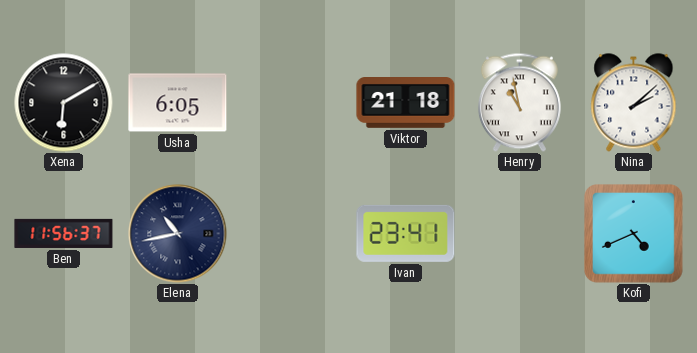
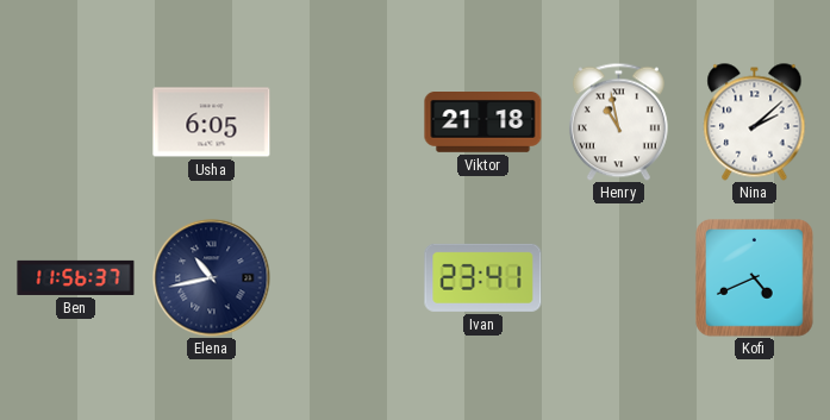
Xena: 6:10 -> none (64, 103)
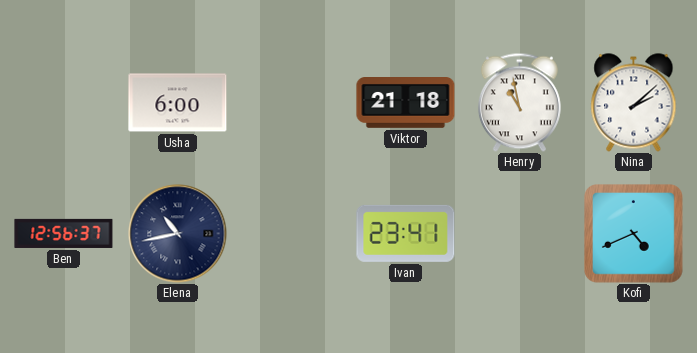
Usha: 6:05 -> 6:00 (178, 103)
Ben: 11:56 -> 12:56 (64, 233)
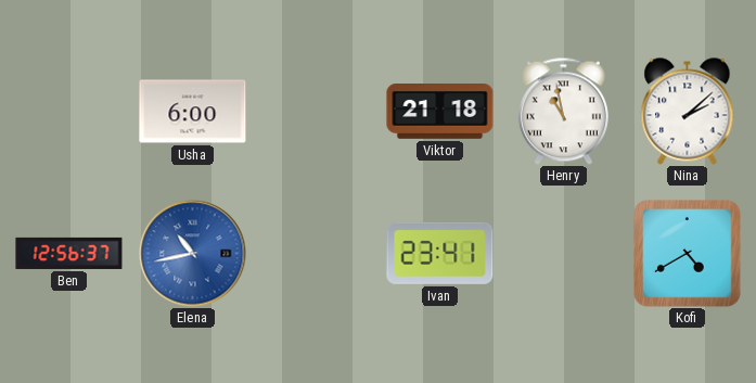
Elena dial: navy -> blue (193, 254)
Kofi: 4:41 -> 4:40 (688, 254)
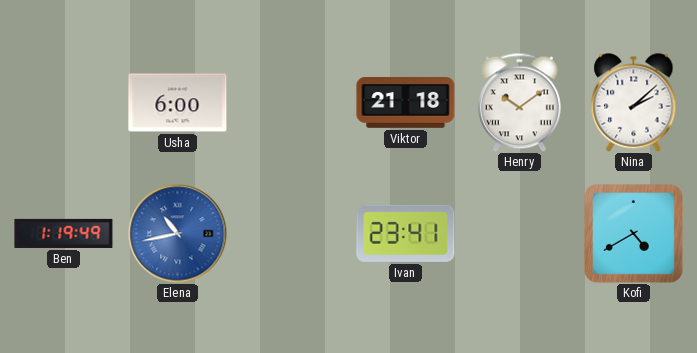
Henry: 10:58 -> 10:09 (519, 102)
Ben: 12:56 -> 1:19 (64, 233)
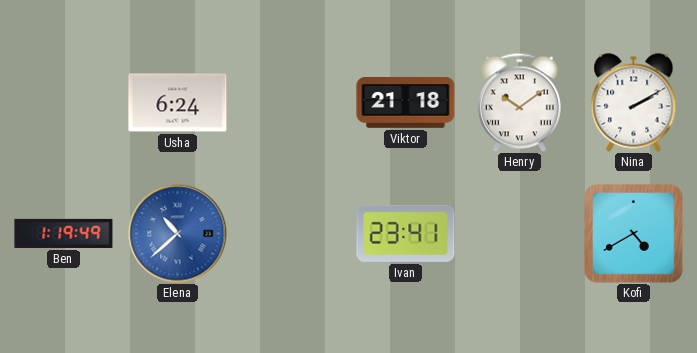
Usha: 6:00 -> 6:24 (178, 103)
Nina: 2:08 -> 2:10 (634, 103)
Elena: 10:43 -> 10:38 (178, 234)
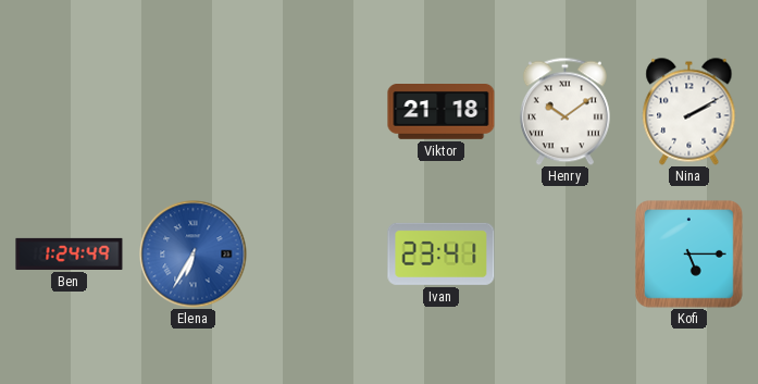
Usha: 6:24 -> none (178, 103)
Ben: 1:19 -> 1:24 (70, 253)
Elena: 10:38 -> 6:35 (194, 255)
Kofi: 4:40 -> 5:15 (689, 255)
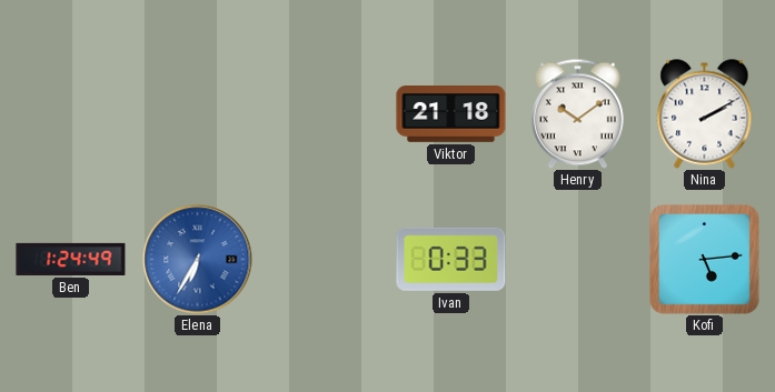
Ivan: 23:41 -> 0:33 (451, 259)
Kofi: 5:15 -> 5:14 (705, 260)
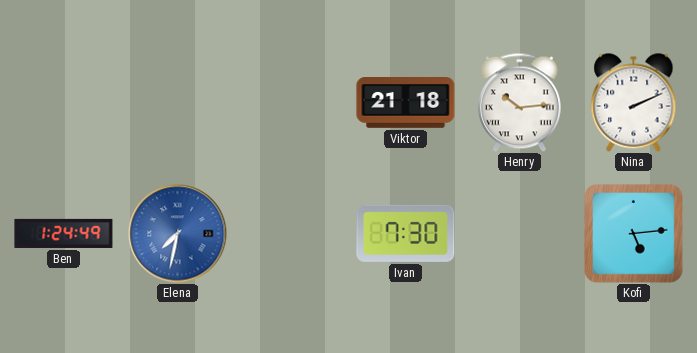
Henry: 10:09 -> 10:14 (519, 102)
Nina: 2:10 -> 2:11 (634, 103)
Elena: 6:35 -> 7:32 (178, 234)
Ivan: 0:33 -> 7:30 (406, 233)
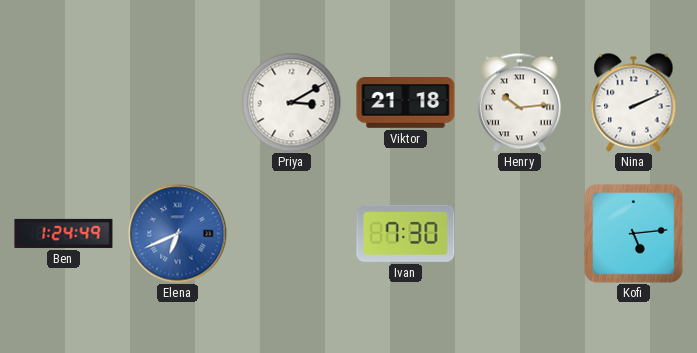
Priya: none -> 3:10 (292, 103)
Elena: 7:32 -> 6:41 (178, 234)
